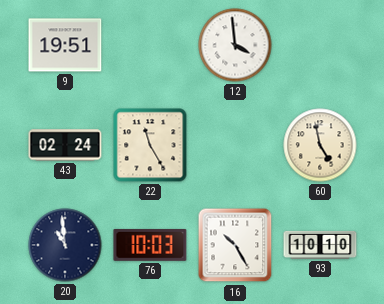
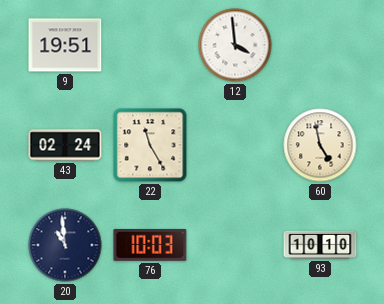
16: 10:25 -> none (235, 245)
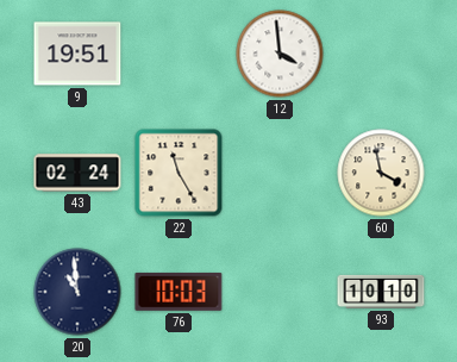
60: 4:58 -> 3:58 (381, 173)
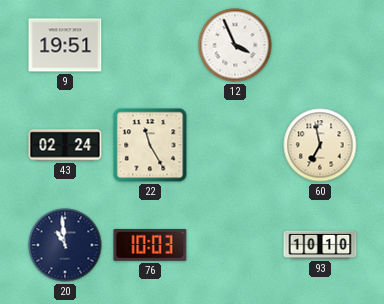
12: 3:59 -> 3:56 (235, 45)
60: 3:58 -> 6:58 (320, 145)
